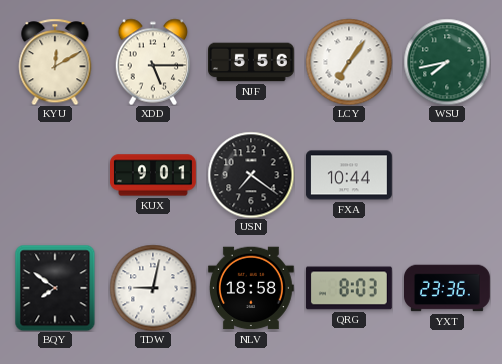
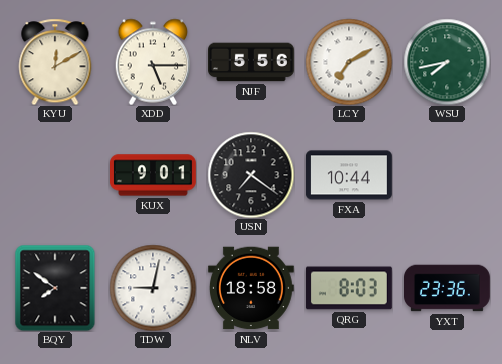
LCY: 7:06 -> 7:10 (349, 62)
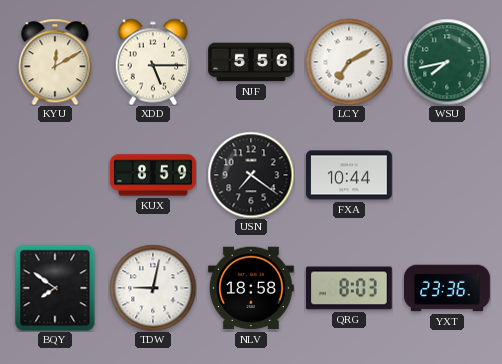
KUX: 9:01 -> 8:59 (154, 175)
